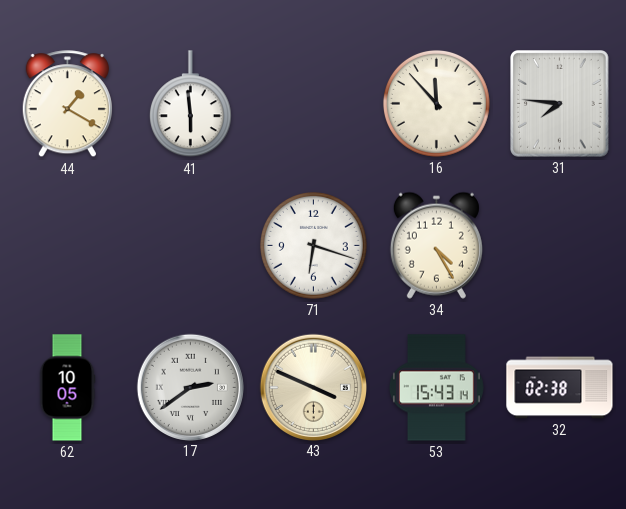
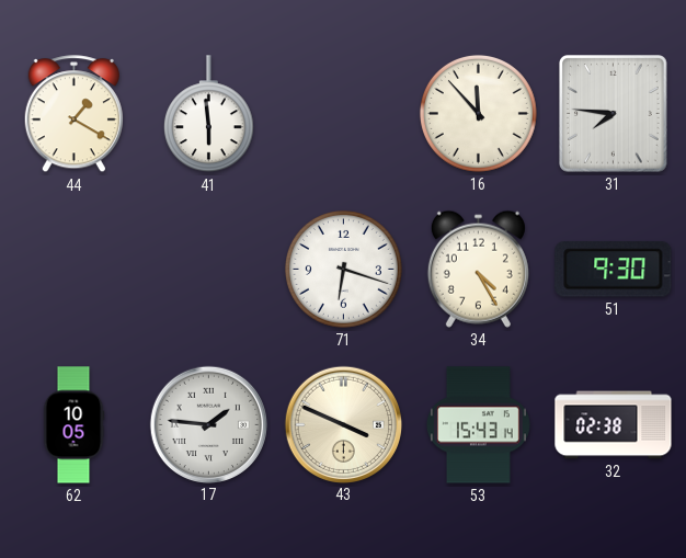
51: none -> 9:30 (614, 270)
17: 2:39 -> 1:46 (208, 424)
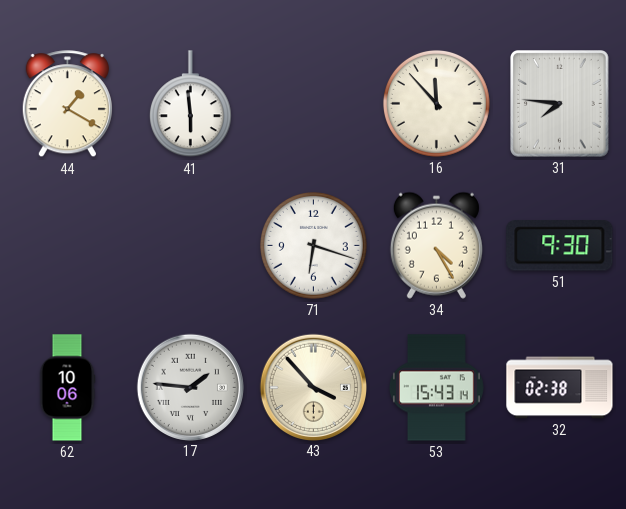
62: 10:05 -> 10:06 (67, 388)
43: 3:49 -> 3:53 (313, 387)
